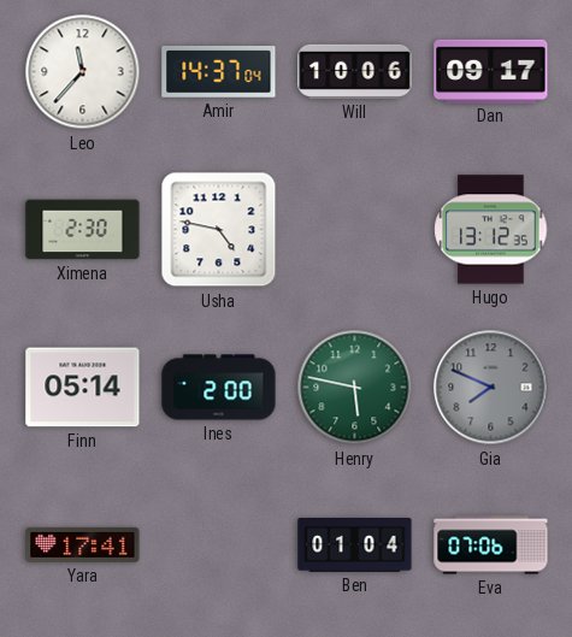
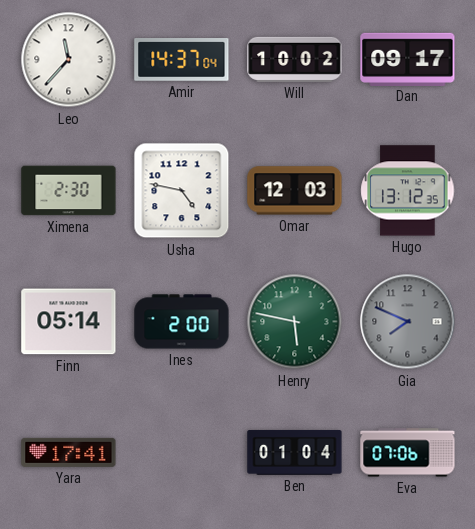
Will: 10:06 -> 10:02 (295, 59)
Omar: none -> 12:03 (295, 191)
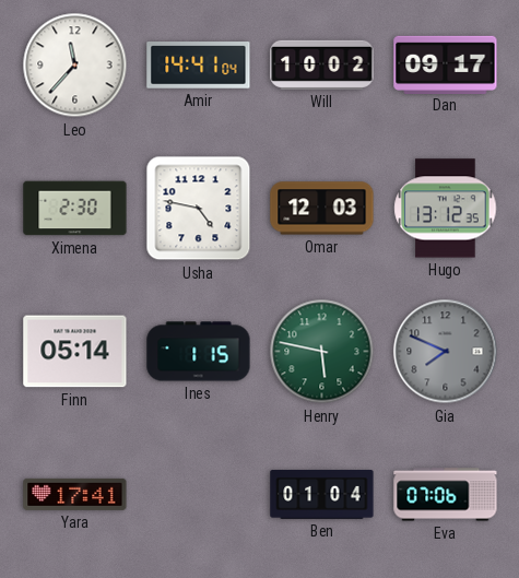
Amir: 14:37 -> 14:41 (199, 66)
Ines: 2:00 -> 1:15 (199, 352)
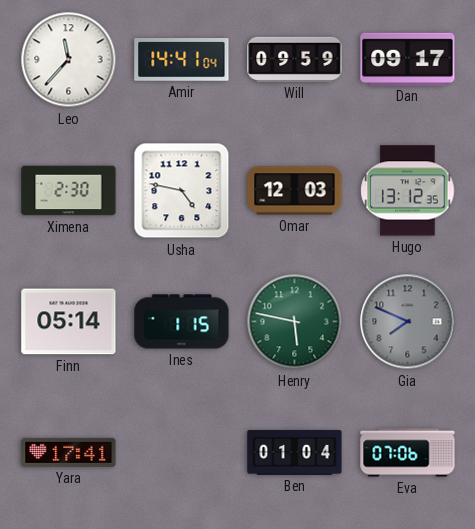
Will: 10:02 -> 09:59 (295, 59)
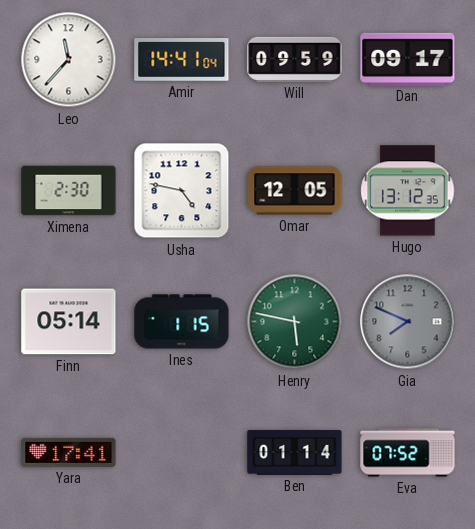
Omar: 12:03 -> 12:05 (295, 191)
Ben: 01:04 -> 01:14 (295, 452)
Eva: 07:06 -> 07:52 (408, 453)
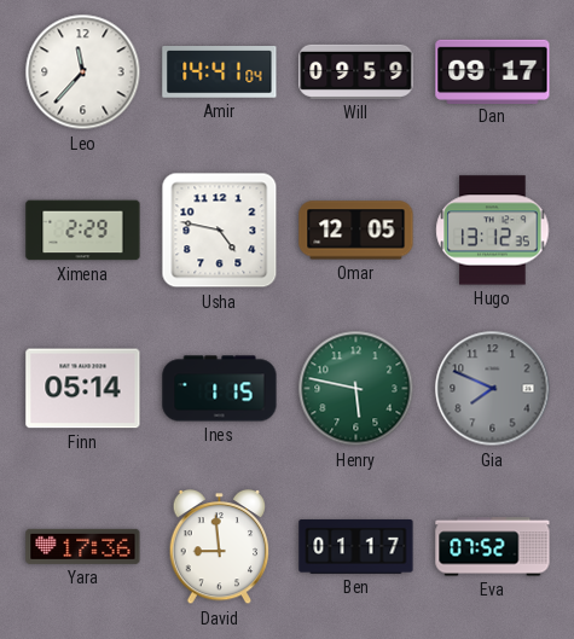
Ximena: 2:30 -> 2:29 (83, 231)
Yara: 17:41 -> 17:36 (83, 546)
David: none -> 8:59 (220, 547)
Ben: 01:14 -> 01:17 (356, 546)
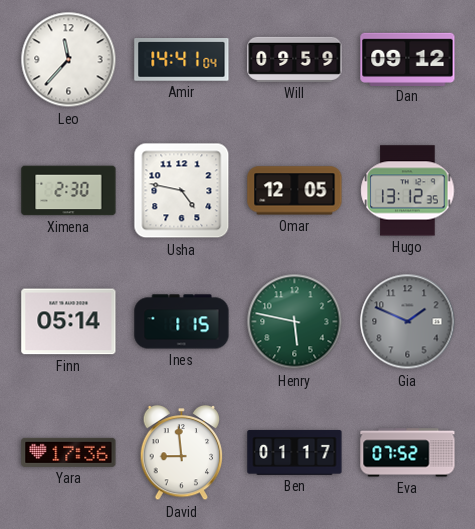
Dan: 09:17 -> 09:12 (408, 59)
Ximena: 2:29 -> 2:30 (69, 191)
Gia: 7:49 -> 1:49 (408, 322)
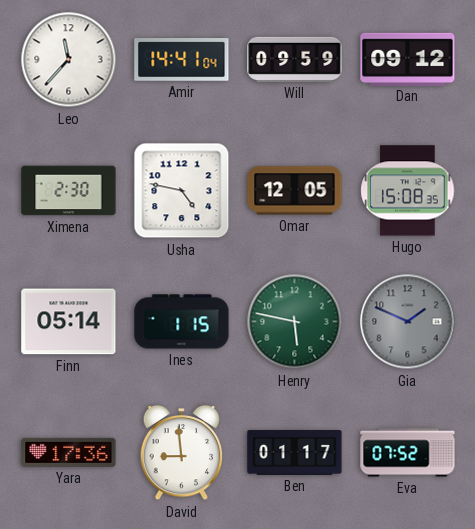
Hugo: 13:12 -> 15:08 (408, 191)
